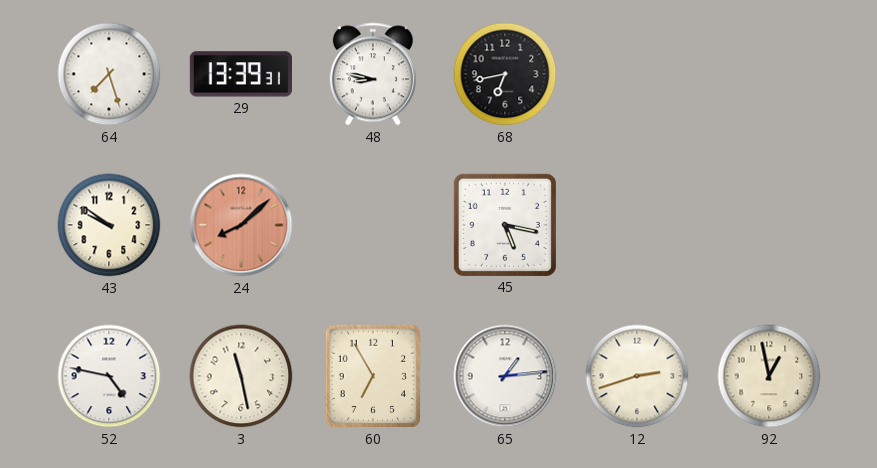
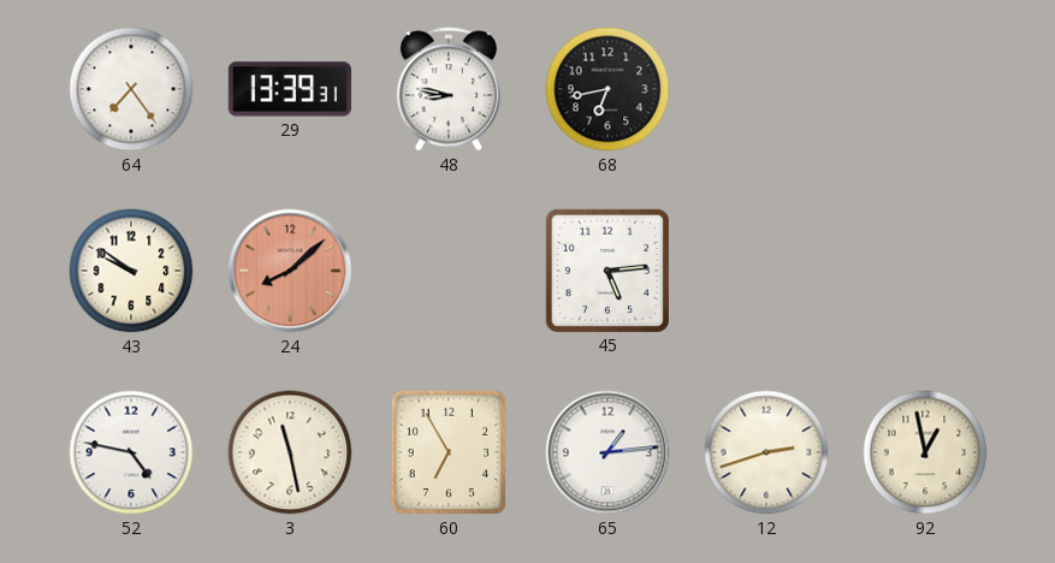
64: 7:27 -> 7:24 (131, 89)
45: 5:17 -> 5:14 (607, 271)
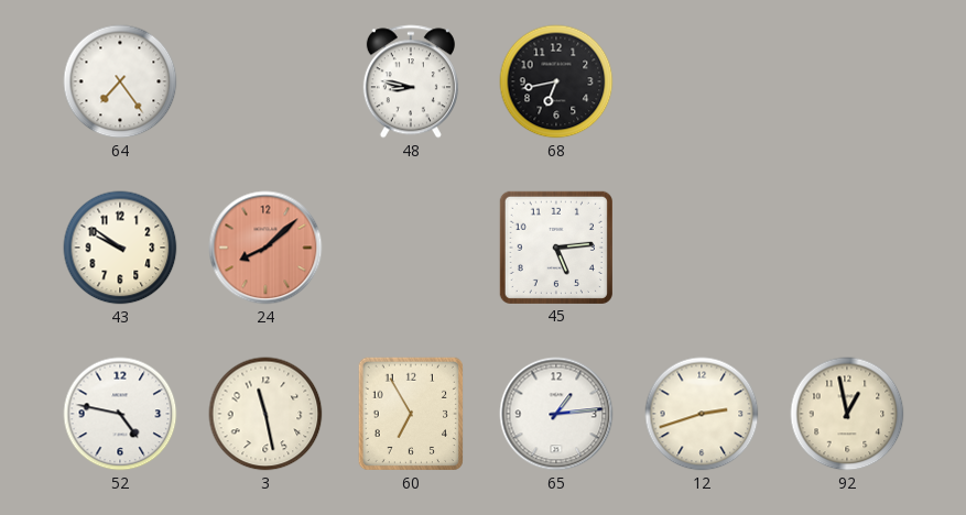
29: 13:39 -> none (290, 89)
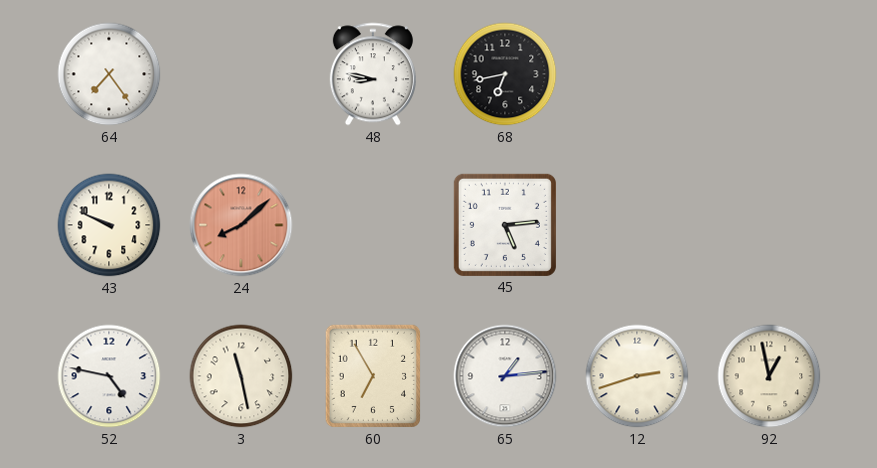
43: 9:51 -> 9:49 (109, 225)
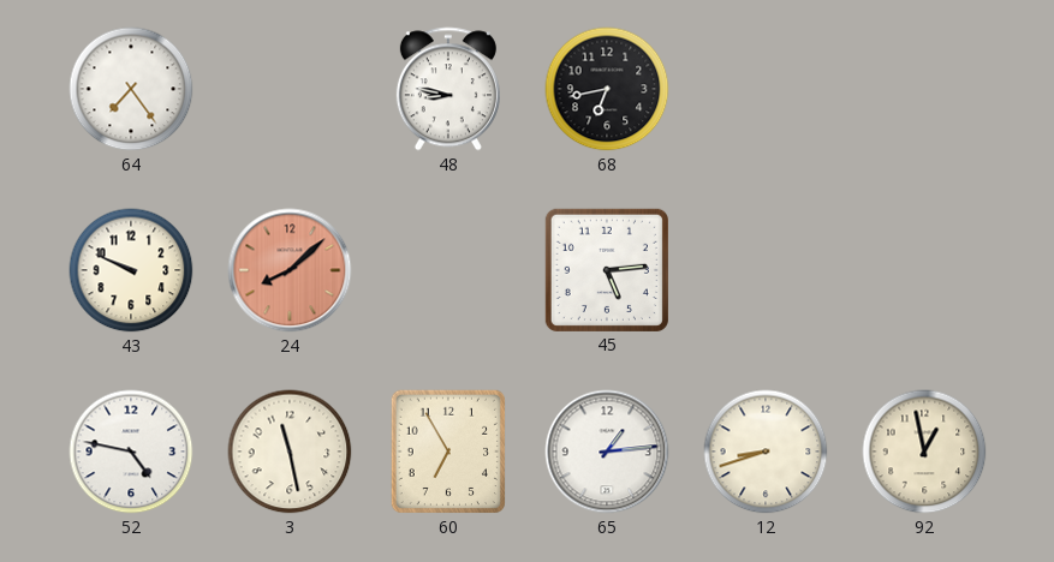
12: 2:42 -> 8:42 (766, 452)
